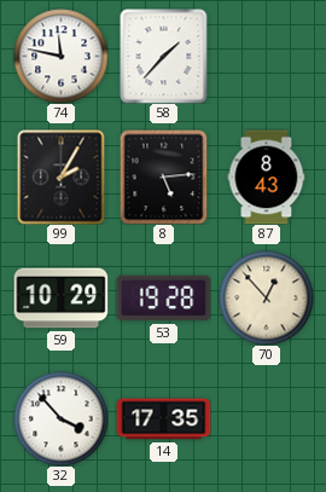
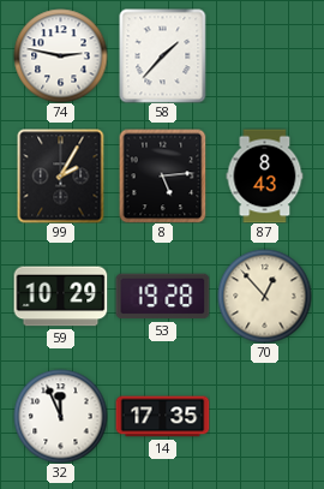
74: 11:47 -> 2:47 (60, 55)
32: 3:53 -> 11:56 (60, 416)
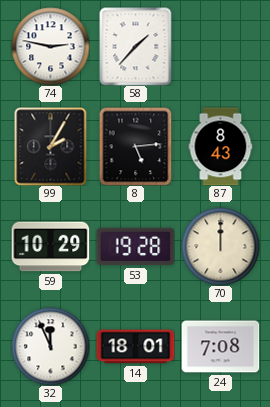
70: 12:53 -> 12:00 (220, 246)
14: 17:35 -> 18:01 (135, 347)
24: none -> 7:08 (220, 347)
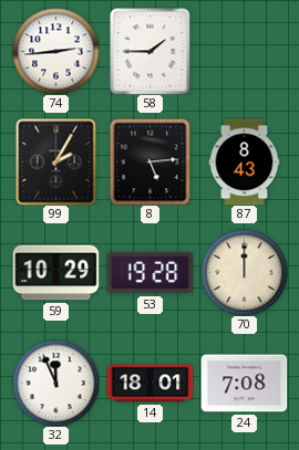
74: 2:47 -> 2:44 (55, 51)
58: 1:37 -> 1:45 (151, 51)
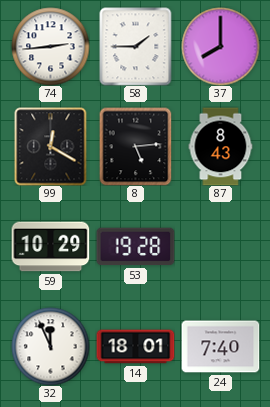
37: none -> 8:00 (220, 46)
99: 2:05 -> 12:20 (51, 146)
70: 12:00 -> none (244, 272)
24: 7:08 -> 7:40 (220, 347)
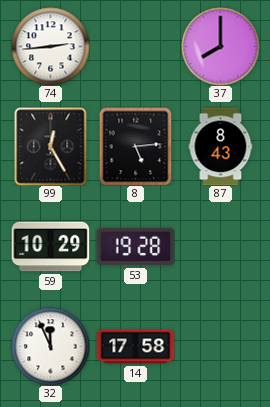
58: 1:45 -> none (136, 46)
99: 12:20 -> 12:25 (51, 146)
14: 18:01 -> 17:58 (135, 347)
24: 7:40 -> none (220, 347)
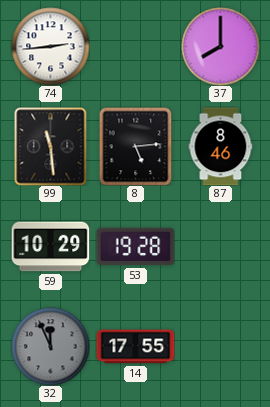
99: 12:25 -> 11:29 (51, 146)
87: 8:43 -> 8:46 (221, 146)
32 dial: white -> grey (50, 346)
14: 17:58 -> 17:55 (135, 347)
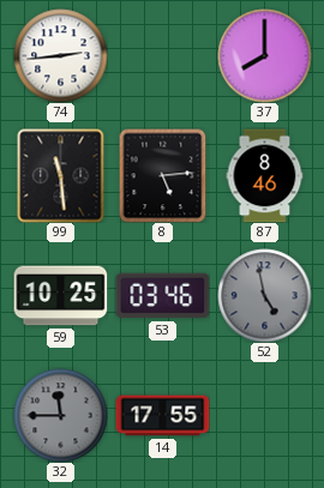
59: 10:29 -> 10:25 (60, 296)
53: 19:28 -> 03:46 (162, 296)
52: none -> 4:58 (264, 295)
32: 11:56 -> 11:45 (60, 415)
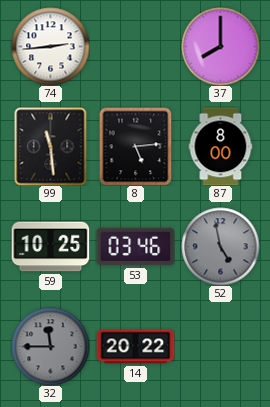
87: 8:46 -> 8:00 (221, 146)
14: 17:55 -> 20:22 (135, 347)
